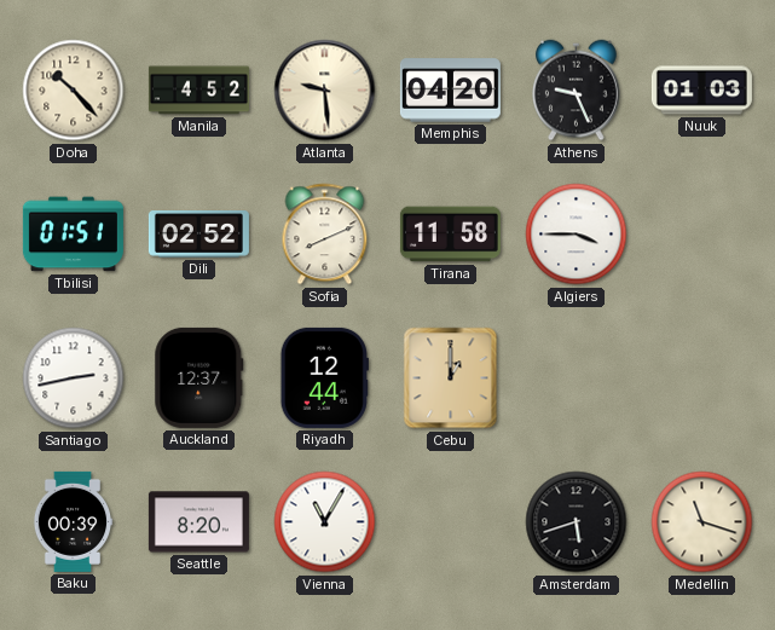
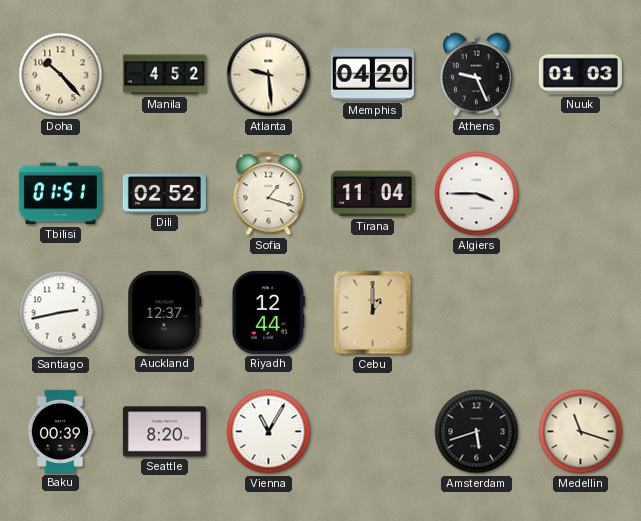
Sofia: 8:11 -> 1:18 (269, 194)
Tirana: 11:58 -> 11:04 (372, 194)
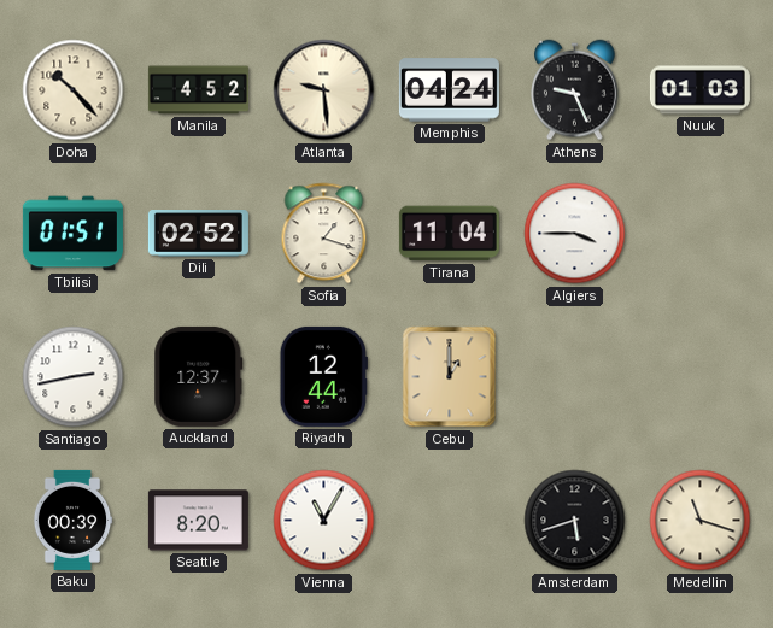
Memphis: 04:20 -> 04:24 (449, 90)
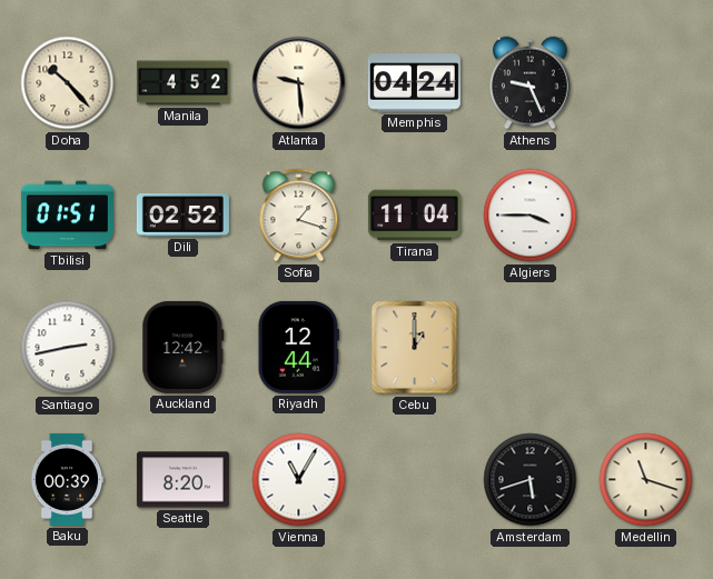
Nuuk: 01:03 -> none (699, 90)
Auckland: 12:37 -> 12:42 (184, 347)
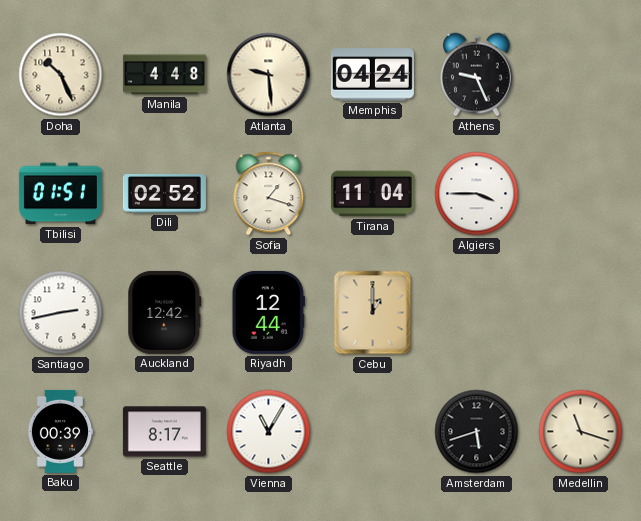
Doha: 10:23 -> 10:26 (61, 75)
Manila: 4:52 -> 4:48 (164, 75)
Seattle: 8:20 -> 8:17 (164, 432)
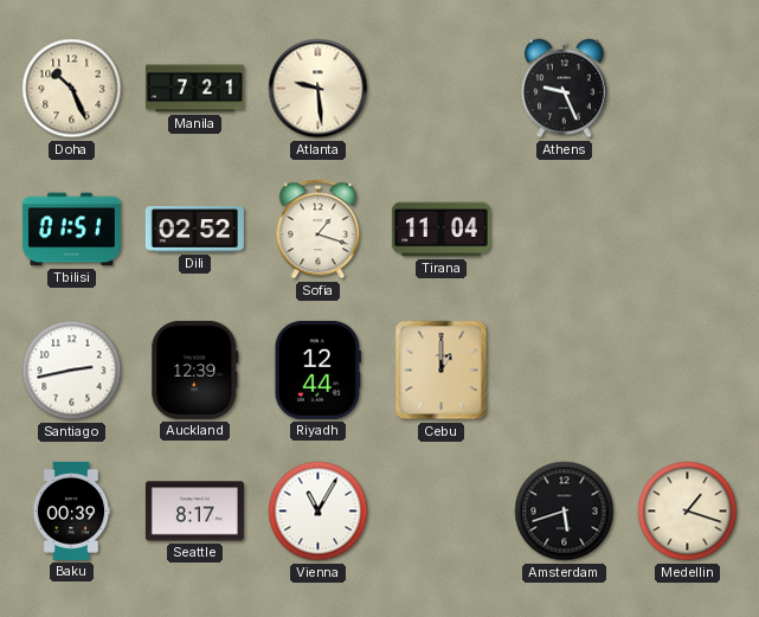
Manila: 4:48 -> 7:21 (194, 89)
Memphis: 04:24 -> none (372, 75)
Algiers: 3:45 -> none (477, 194)
Auckland: 12:42 -> 12:39 (195, 369)
Medellin: 11:18 -> 1:18 (688, 512)
